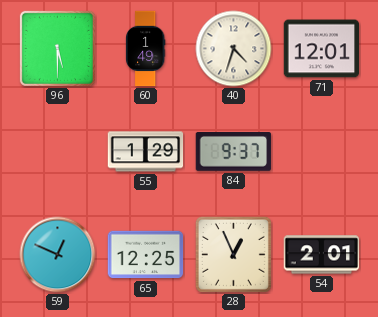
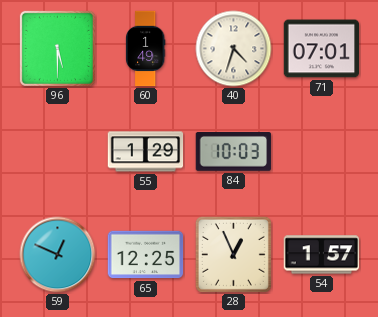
71: 12:01 -> 07:01 (322, 49)
84: 9:37 -> 10:03 (234, 152)
54: 2:01 -> 1:57 (322, 255)
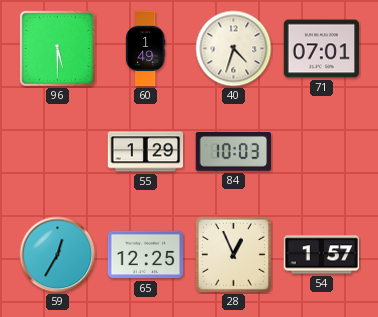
59: 12:49 -> 12:35 (58, 255)
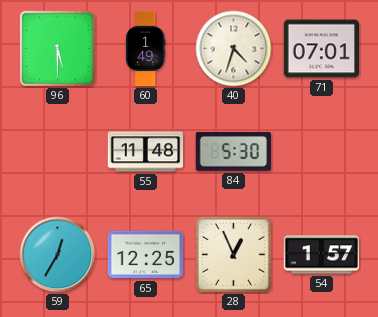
55: 1:29 -> 11:48 (146, 152)
84: 10:03 -> 5:30 (234, 152)
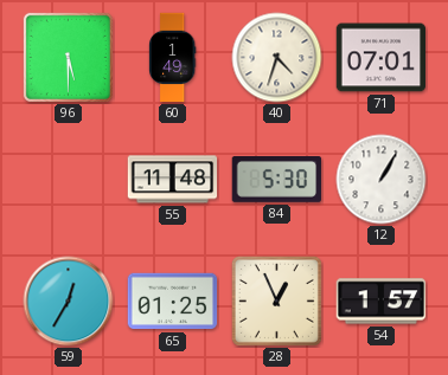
12: none -> 1:05 (382, 180)
65: 12:25 -> 01:25 (173, 302)
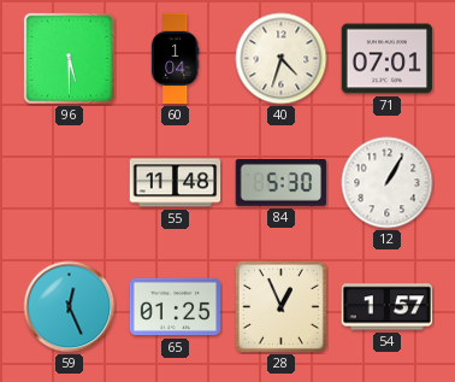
60: 1:49 -> 1:04 (175, 59)
59: 12:35 -> 12:26 (70, 307)
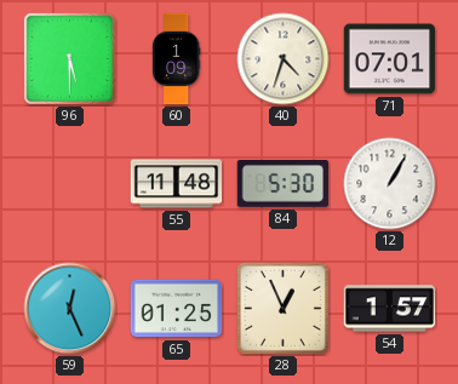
60: 1:04 -> 1:09 (176, 59)
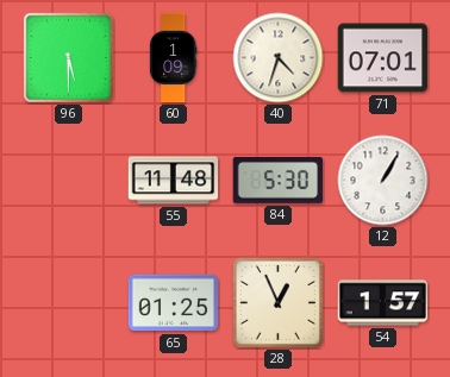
59: 12:26 -> none (70, 309)
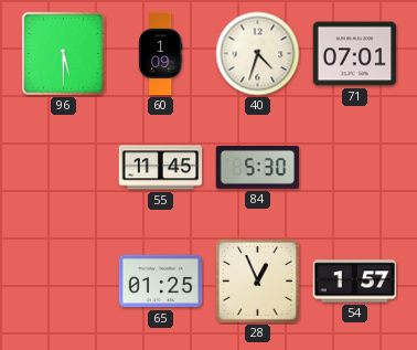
55: 11:48 -> 11:45 (161, 168)
12: 1:05 -> none (383, 181)
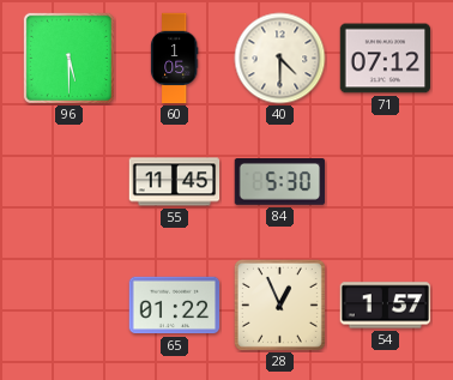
60: 1:09 -> 1:05 (174, 59)
40: 4:33 -> 4:30 (280, 59)
71: 07:01 -> 07:12 (386, 59)
65: 01:25 -> 01:22 (175, 306)
